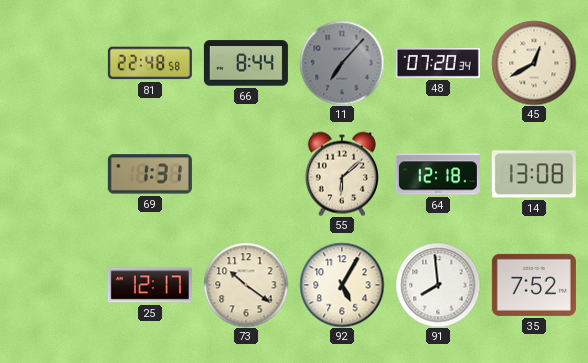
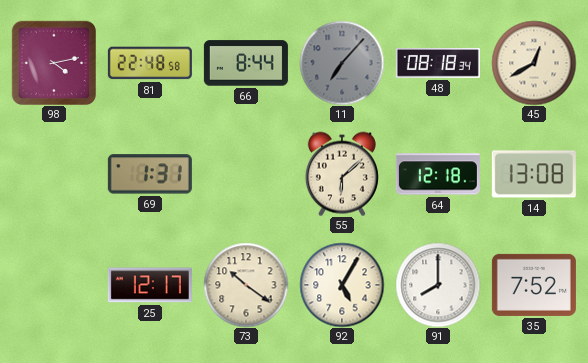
98: none -> 4:13 (53, 62)
48: 07:20 -> 08:18 (438, 64)
91: 7:59 -> 8:00 (438, 285)
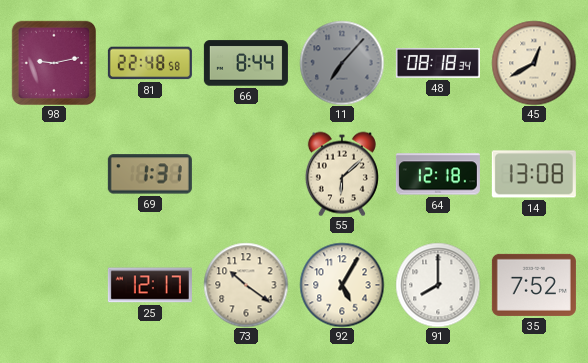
98: 4:13 -> 9:13 (53, 62)
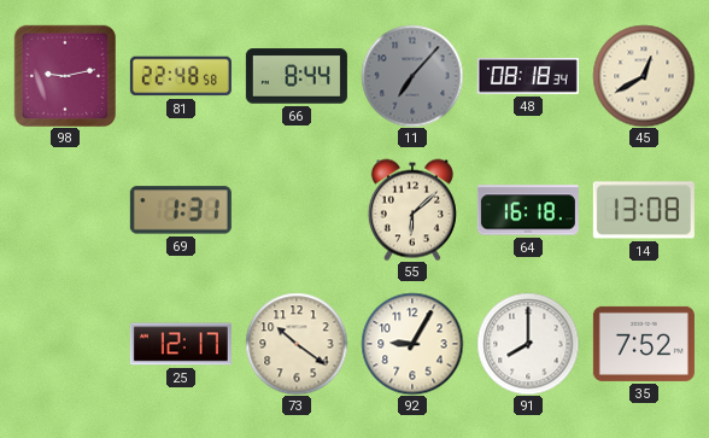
64: 12:18 -> 16:18 (528, 210)
92: 5:05 -> 9:05 (412, 344)
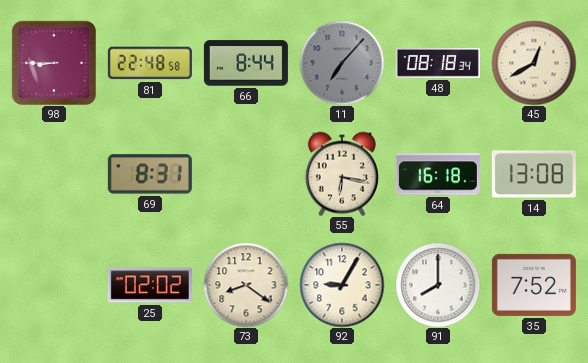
98: 9:13 -> 8:45 (53, 62)
69: 1:31 -> 8:31 (150, 174)
55: 6:08 -> 6:17 (342, 174)
25: 12:17 -> 02:02 (150, 285)
73: 10:21 -> 8:21 (246, 285)
